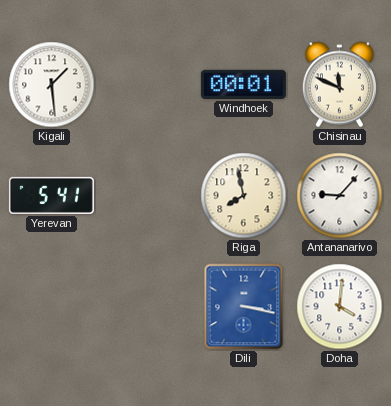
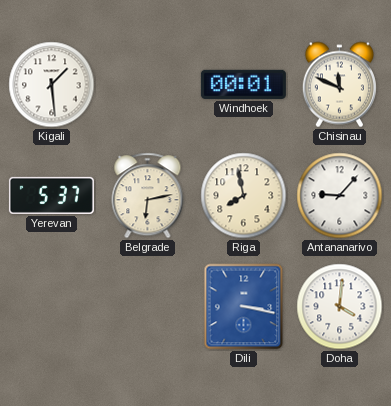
Yerevan: 5:41 -> 5:37 (51, 195)
Belgrade: none -> 6:13 (148, 196)
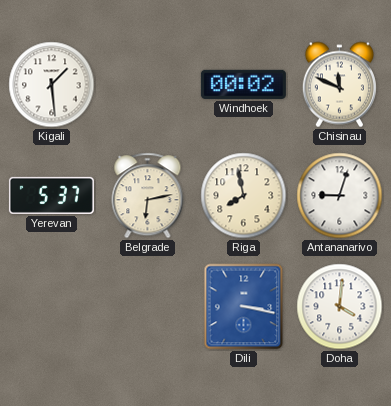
Windhoek: 00:01 -> 00:02 (243, 84)
Antananarivo: 9:07 -> 9:03 (340, 196)
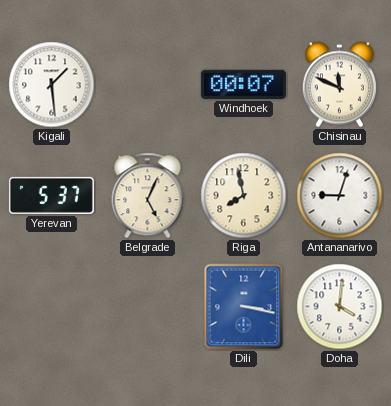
Windhoek: 00:02 -> 00:07 (243, 84)
Belgrade: 6:13 -> 5:04 (148, 196)
